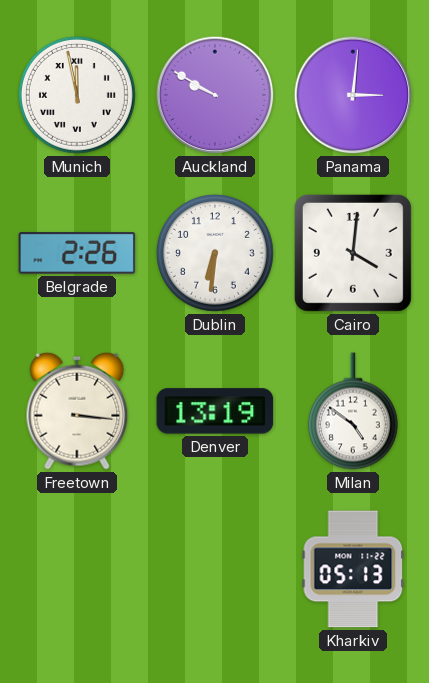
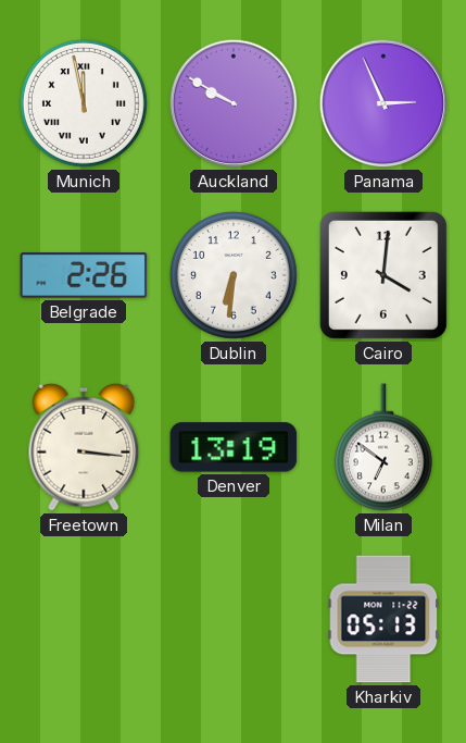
Panama: 3:01 -> 2:56 (383, 103)
Milan: 4:51 -> 6:51 (383, 447)
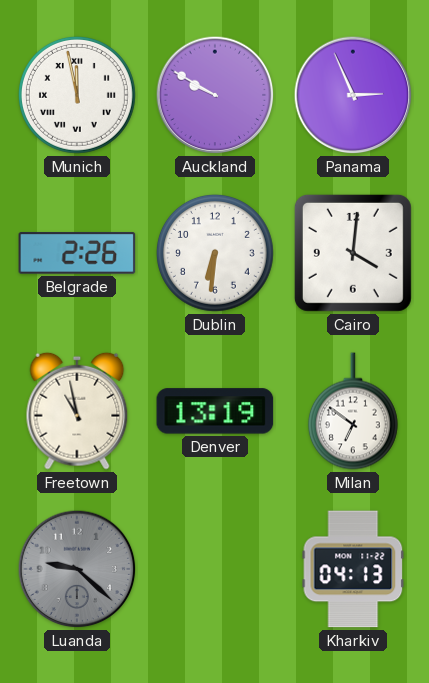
Freetown: 3:16 -> 10:58 (77, 411)
Luanda: none -> 9:22 (77, 569)
Kharkiv: 05:13 -> 04:13 (353, 569)
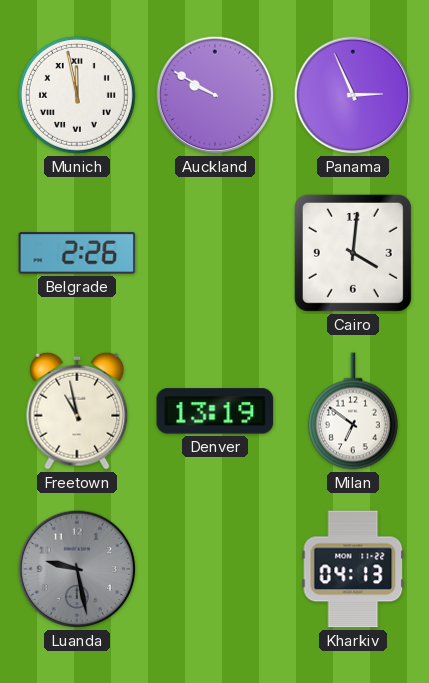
Dublin: 6:31 -> none (215, 253)
Luanda: 9:22 -> 9:28 (77, 569)
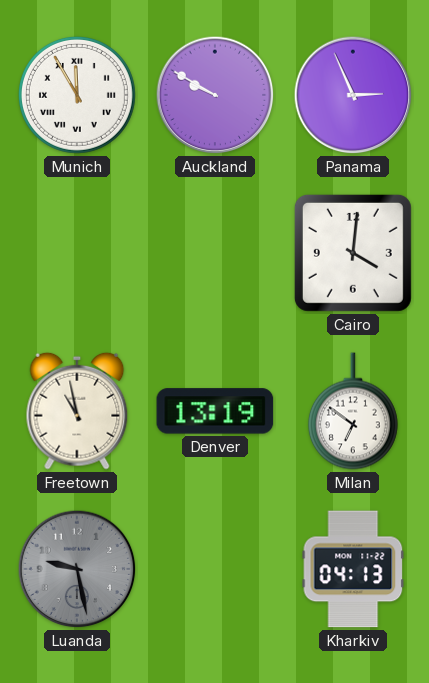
Munich: 11:58 -> 11:55 (77, 95)
Belgrade: 2:26 -> none (77, 253)
